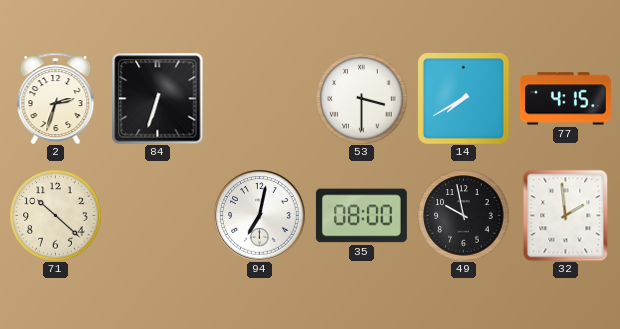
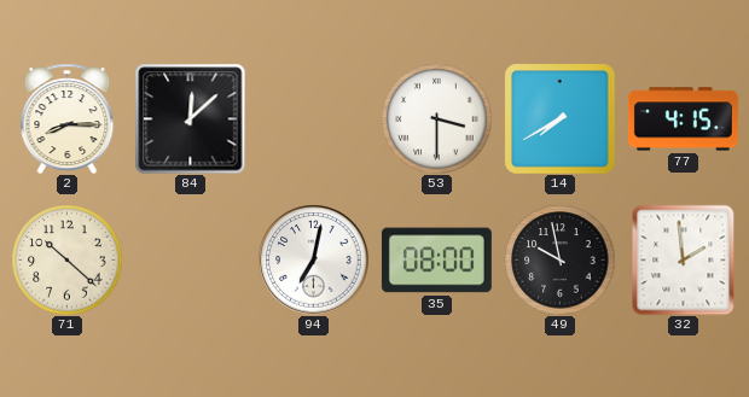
2: 2:33 -> 8:15 (68, 118)
84: 6:33 -> 12:08 (190, 118)
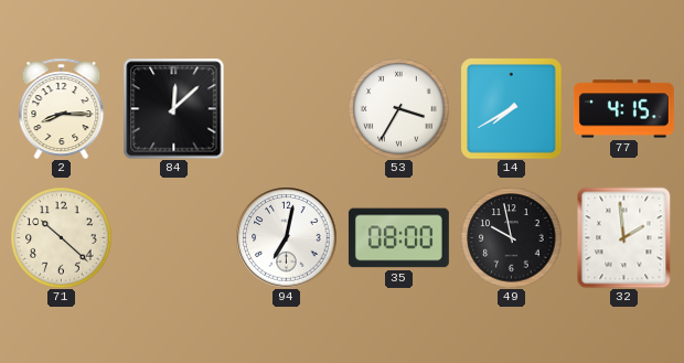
53: 3:30 -> 3:35 (398, 108)
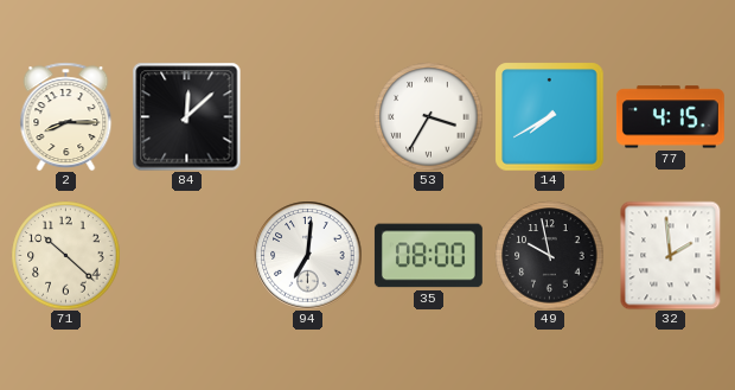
94: 7:02 -> 7:01 (307, 255)
